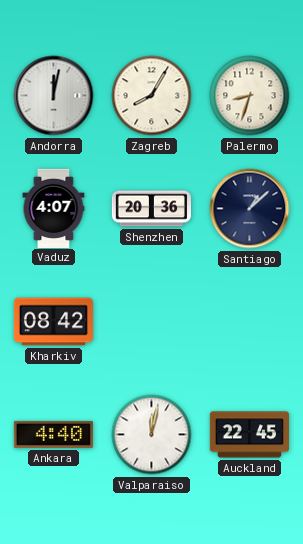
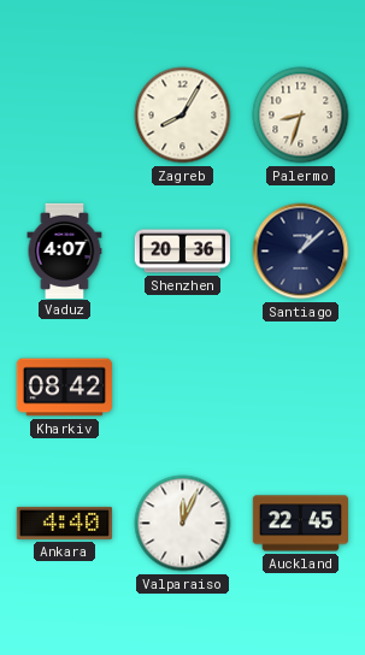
Andorra: 12:02 -> none (54, 96)
Valparaiso: 12:02 -> 12:04 (183, 524)
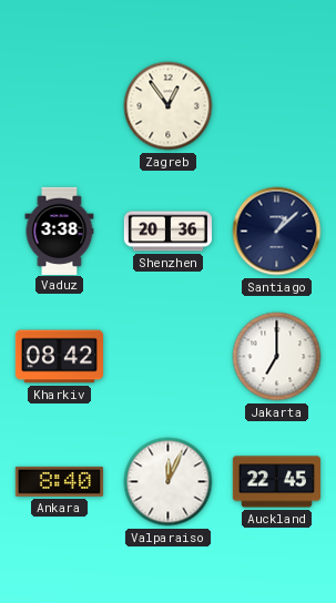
Zagreb: 8:05 -> 12:54 (169, 106)
Palermo: 8:33 -> none (301, 116)
Vaduz: 4:07 -> 3:38 (60, 231)
Jakarta: none -> 7:00 (277, 357)
Ankara: 4:40 -> 8:40 (59, 481)
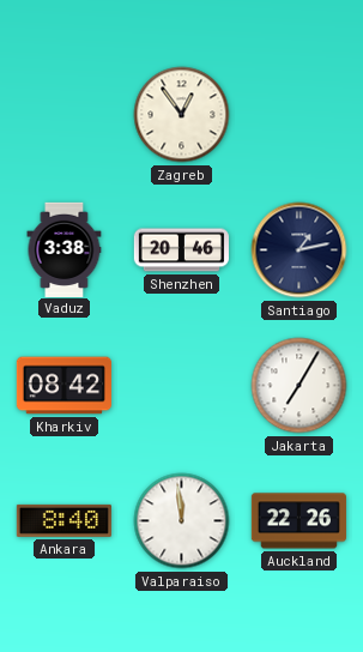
Shenzhen: 20:36 -> 20:46 (181, 250)
Santiago: 1:08 -> 1:13 (300, 250)
Jakarta: 7:00 -> 7:05 (300, 386)
Valparaiso: 12:04 -> 11:59 (182, 521)
Auckland: 22:45 -> 22:26 (298, 521)
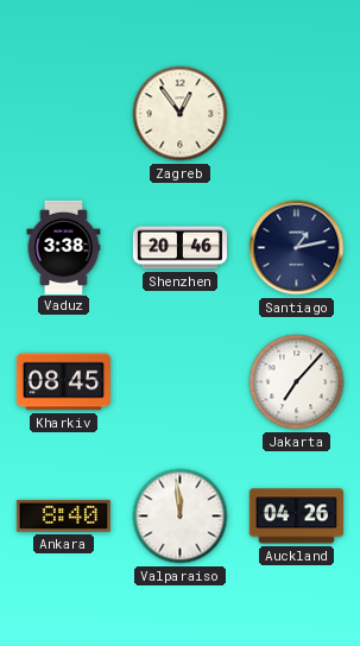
Kharkiv: 08:42 -> 08:45 (63, 382)
Jakarta: 7:05 -> 7:07 (297, 382)
Auckland: 22:26 -> 04:26 (296, 517)
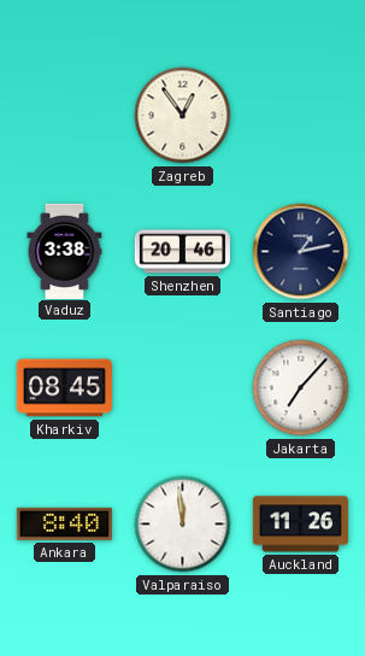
Auckland: 04:26 -> 11:26 (300, 525)
